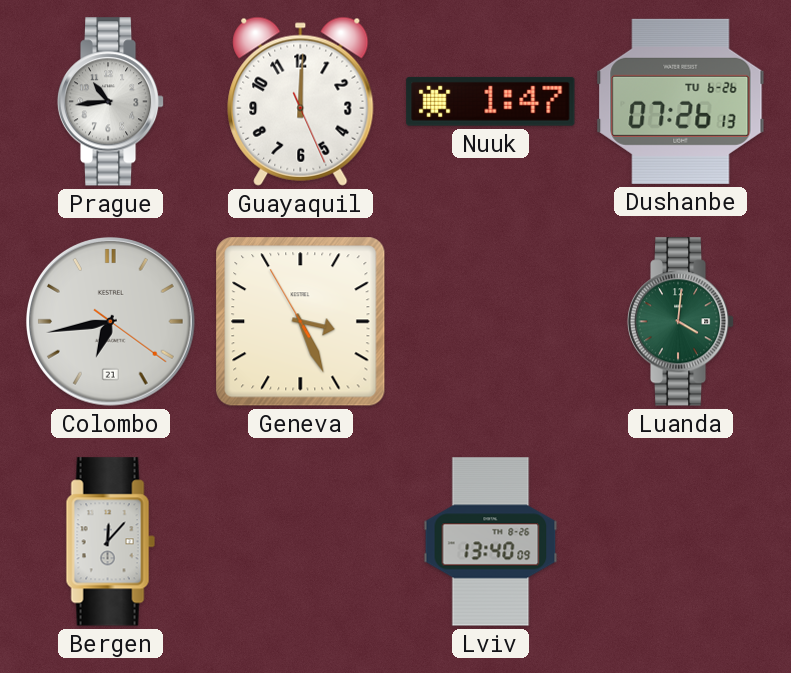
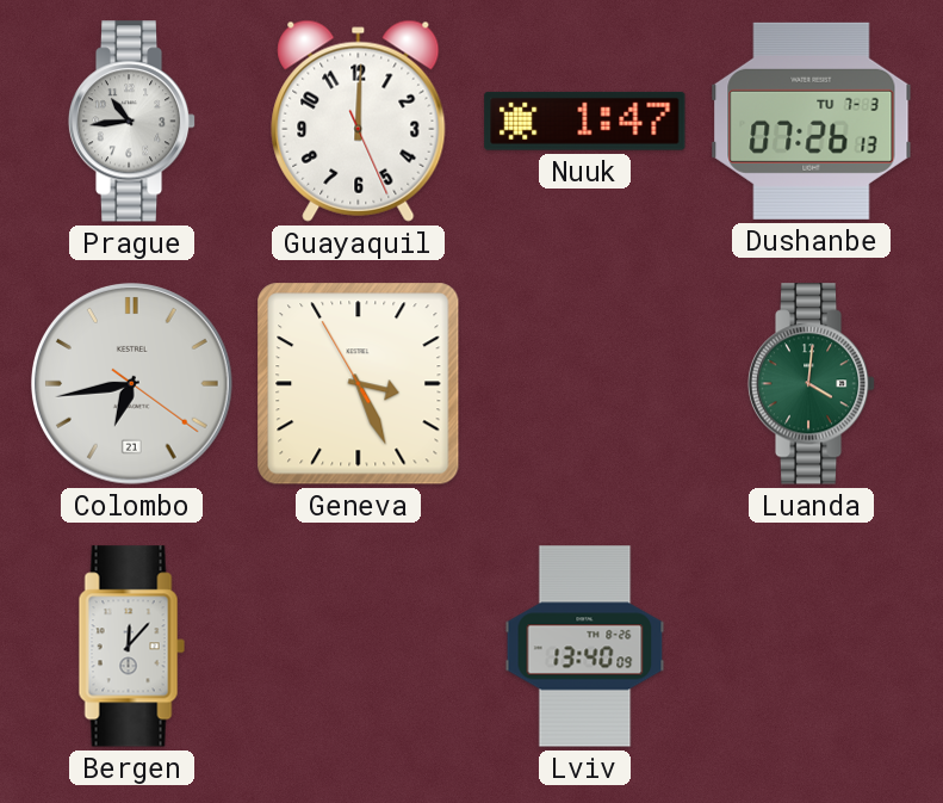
Dushanbe date: TU 6-26 -> TU 7-3 (812, 121)
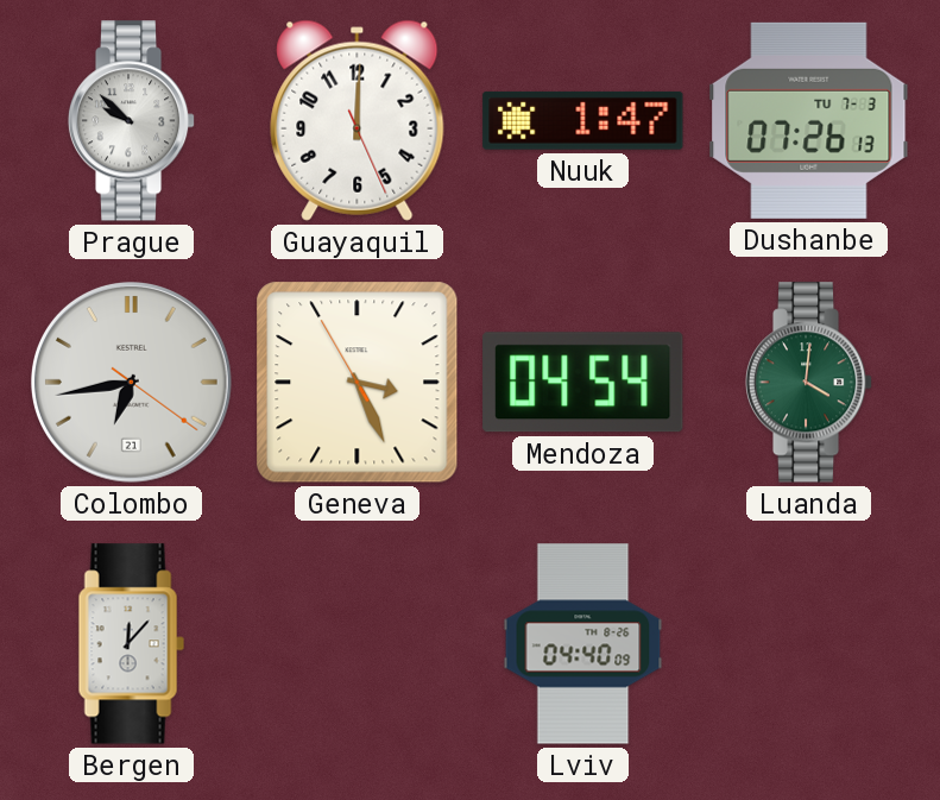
Prague: 10:44 -> 9:52 (132, 121)
Mendoza: none -> 04:54 (583, 383)
Lviv: 13:40 -> 04:40 (583, 644)
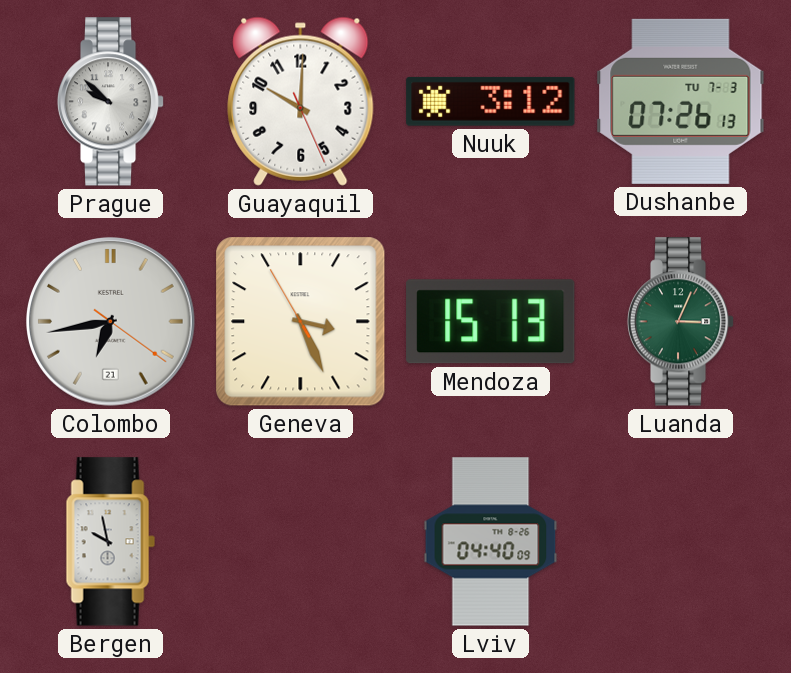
Guayaquil: 12:00 -> 10:00 (301, 101)
Nuuk: 1:47 -> 3:12 (491, 101)
Mendoza: 04:54 -> 15:13 (491, 322)
Luanda: 4:01 -> 3:04 (681, 322)
Bergen: 12:07 -> 9:58 (110, 542)
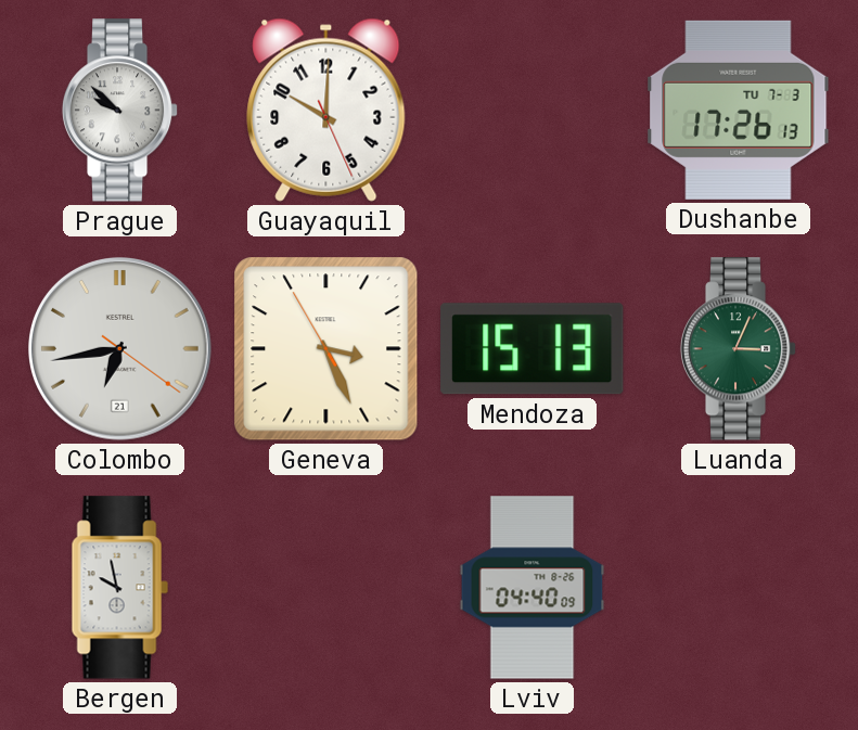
Nuuk: 3:12 -> none (491, 101)
Dushanbe: 07:26 -> 17:26 (739, 110)
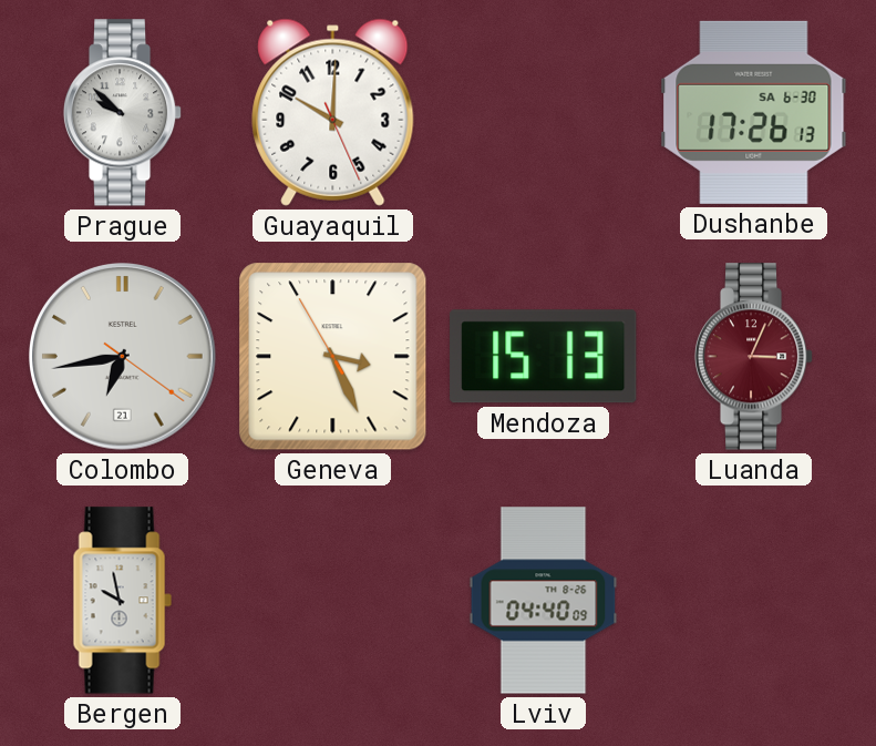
Dushanbe date: TU 7-3 -> SA 6-30 (754, 112)
Luanda dial: green -> burgundy (754, 357)
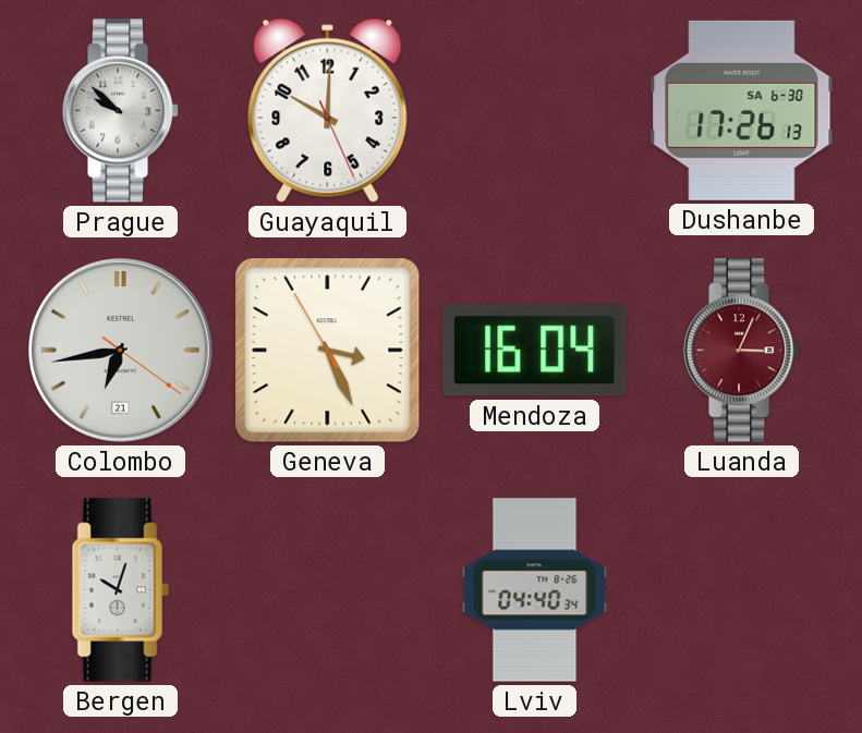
Mendoza: 15:13 -> 16:04 (535, 351)
Bergen: 9:58 -> 10:03 (120, 590)
Lviv: 04:40:09 -> 04:40:34 (535, 590)
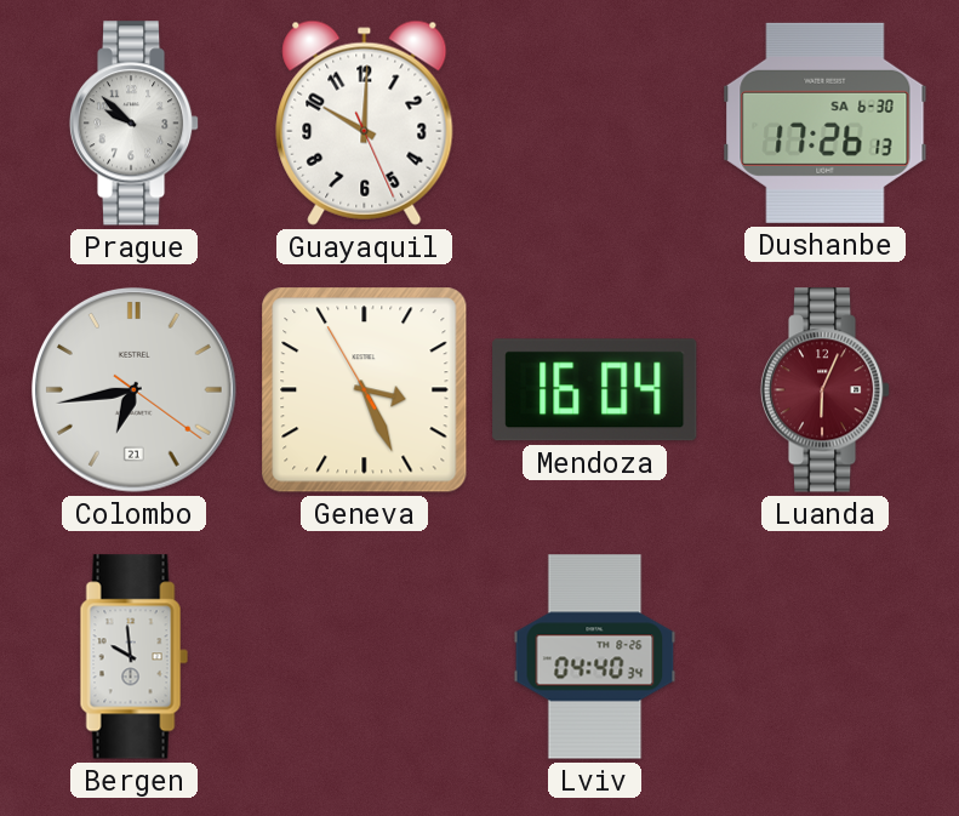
Luanda: 3:04 -> 6:04 (826, 390)
Bergen: 10:03 -> 9:59 (133, 657)
